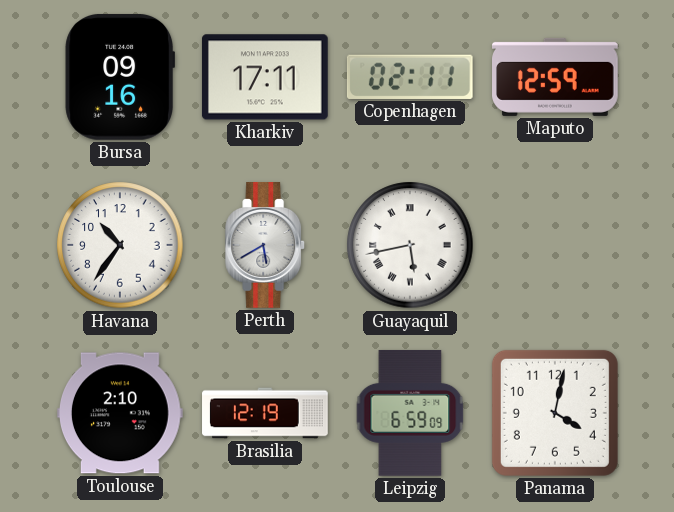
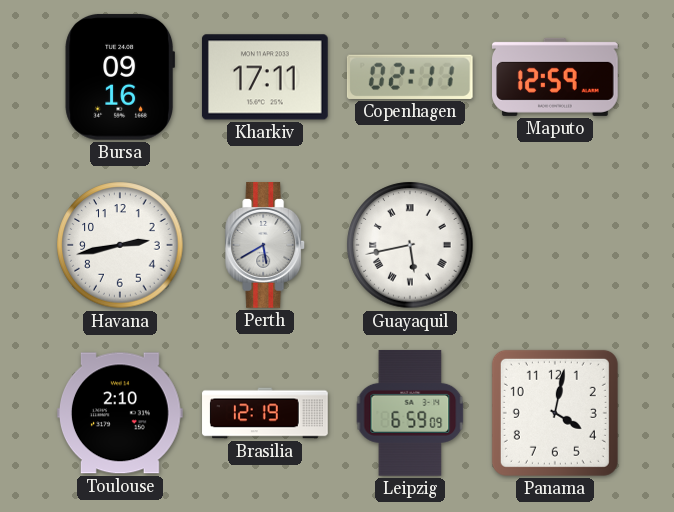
Havana: 10:36 -> 2:43 (120, 245)
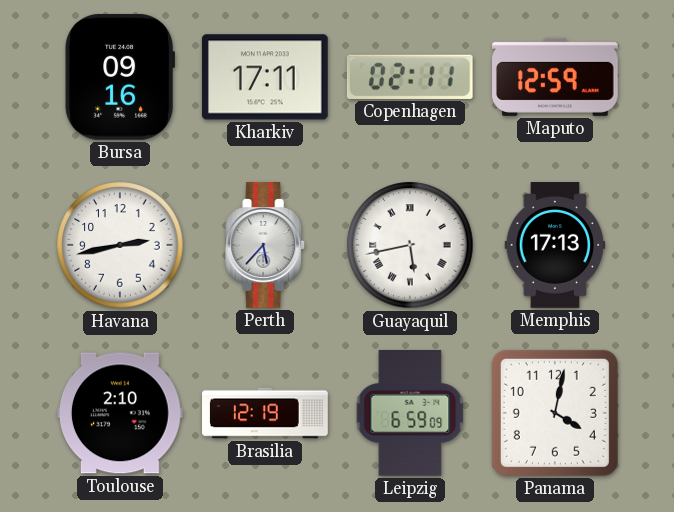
Perth: 5:40 -> 5:37 (266, 246)
Memphis: none -> 17:13 (555, 245)
